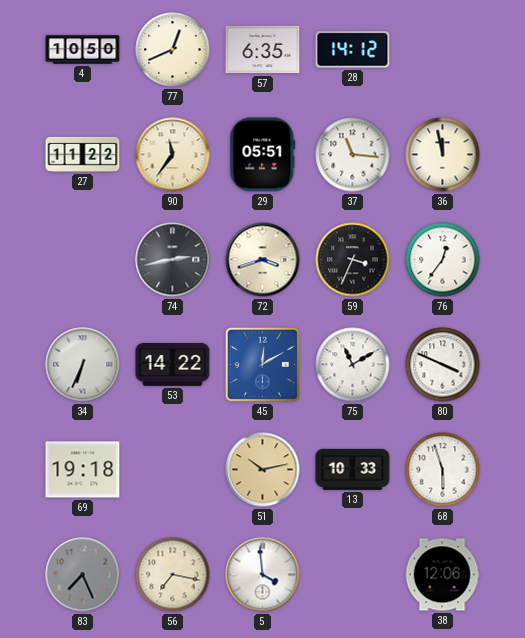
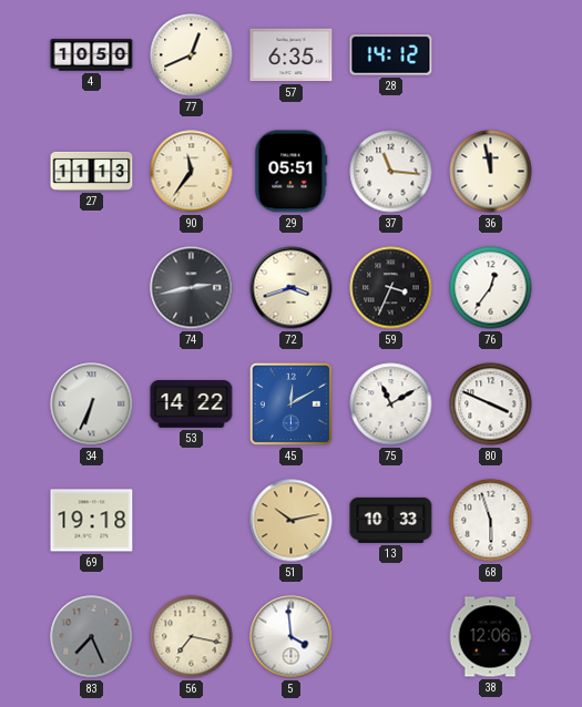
27: 11:22 -> 11:13 (92, 171)
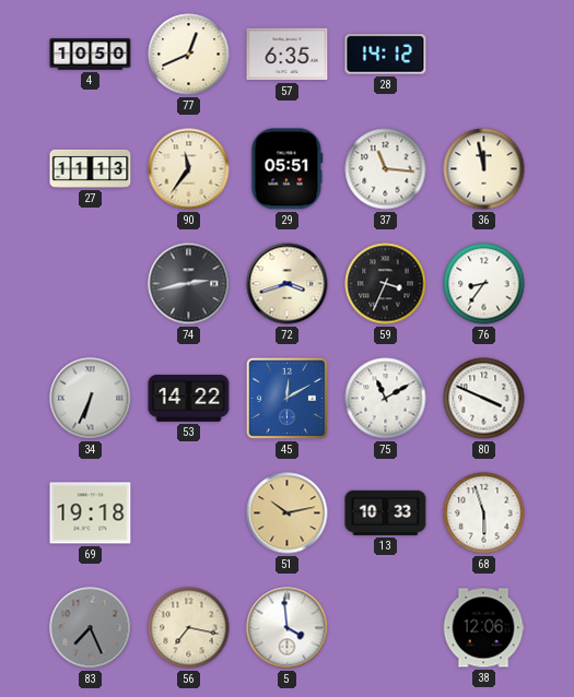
76: 12:36 -> 8:36 (484, 284)
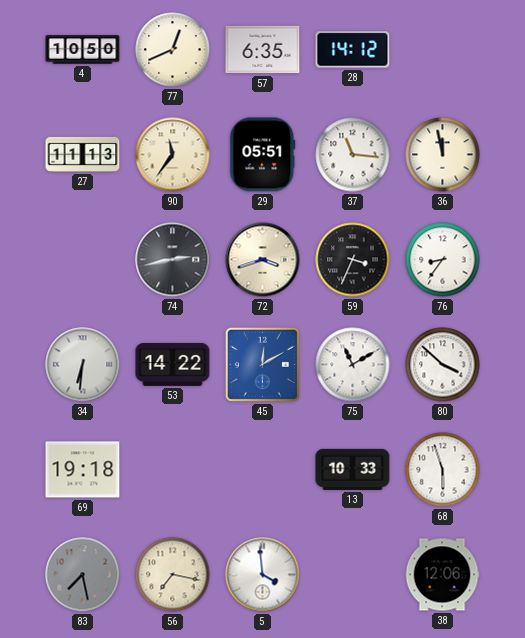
34: 6:34 -> 6:31 (83, 365)
80: 3:49 -> 3:52 (443, 365)
51: 10:13 -> none (288, 513)
83: 7:26 -> 7:28 (83, 575)
